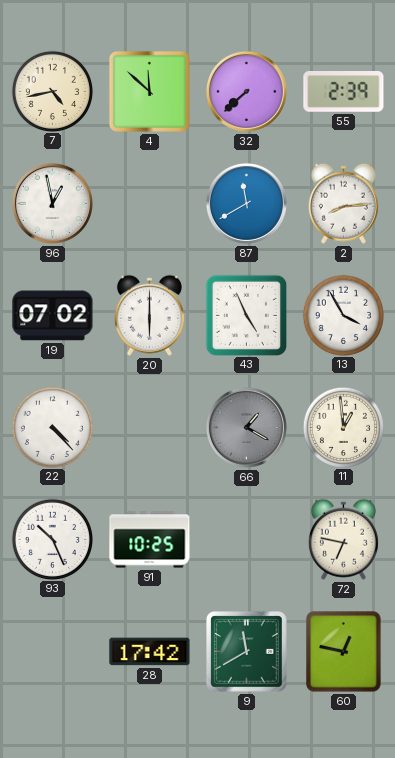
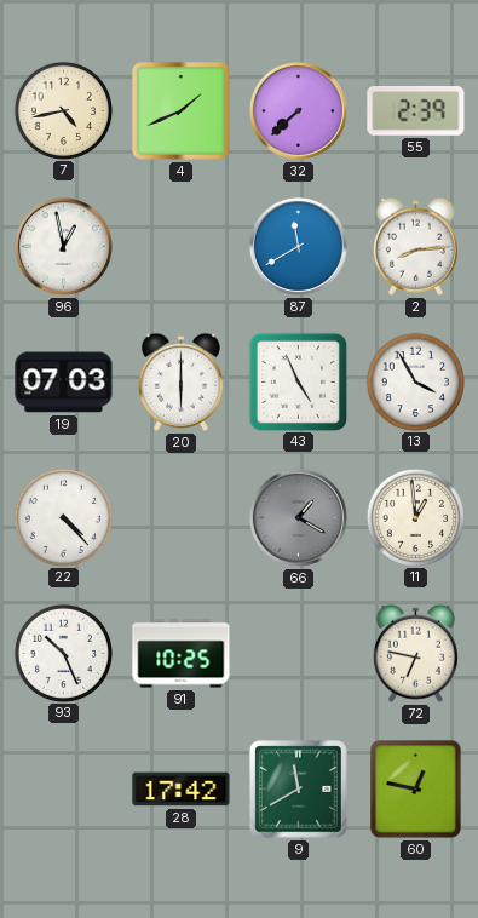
4: 11:52 -> 1:41 (180, 110)
19: 07:02 -> 07:03 (64, 383)
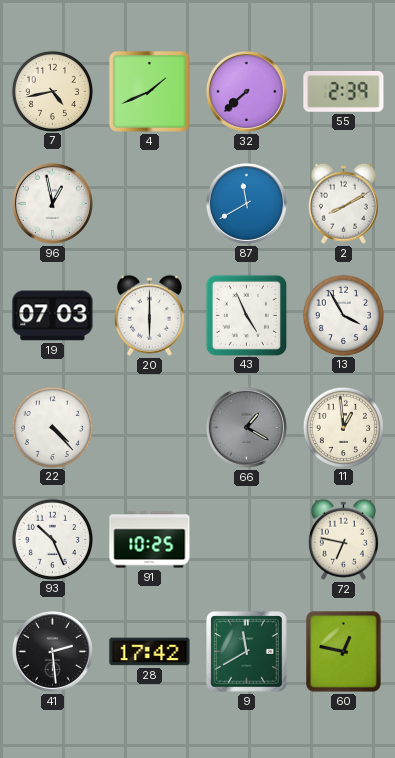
2: 8:14 -> 8:10 (343, 203)
41: none -> 2:29 (52, 651)
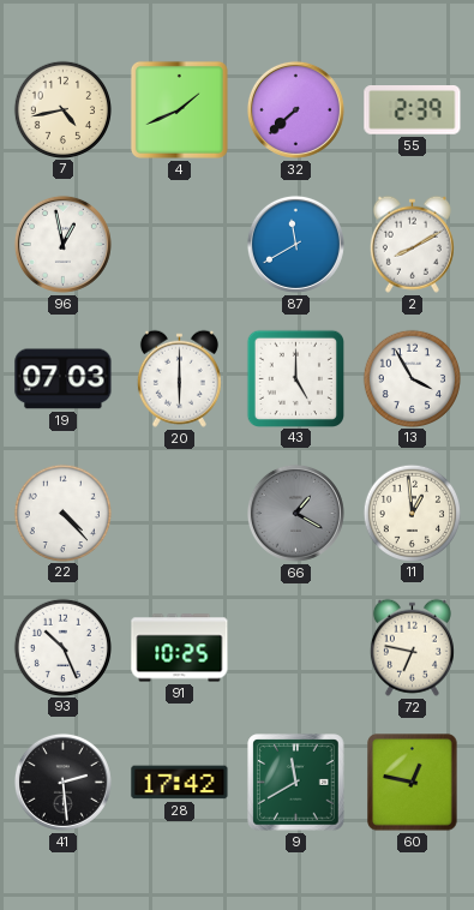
43: 4:56 -> 5:00 (295, 378)
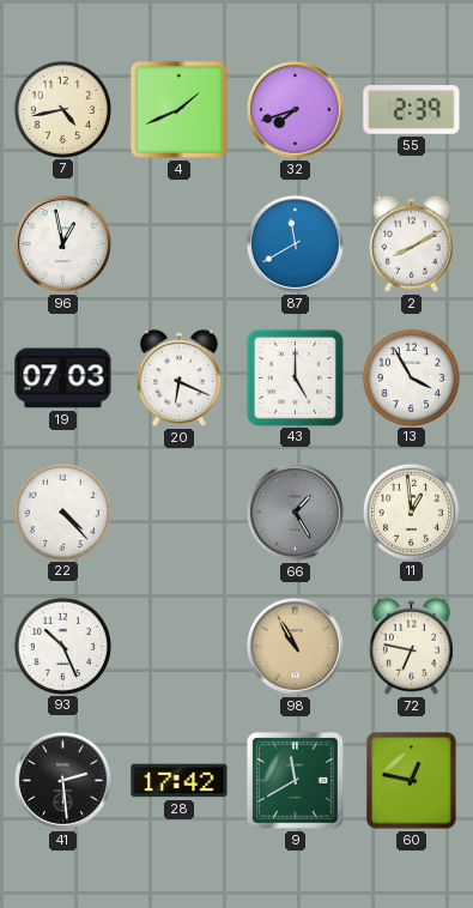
32: 7:38 -> 7:42 (295, 109)
20: 6:00 -> 6:19 (178, 377)
66: 1:20 -> 1:25 (295, 511)
91: 10:25 -> none (180, 648)
98: none -> 10:55 (295, 646)
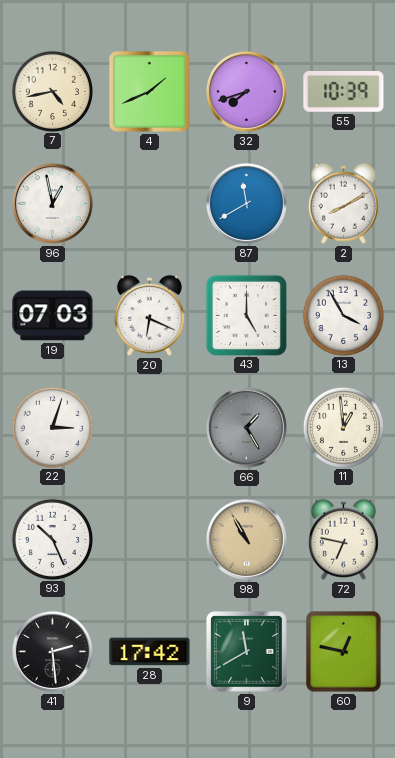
55: 2:39 -> 10:39 (344, 92)
22: 4:23 -> 3:03 (52, 427)
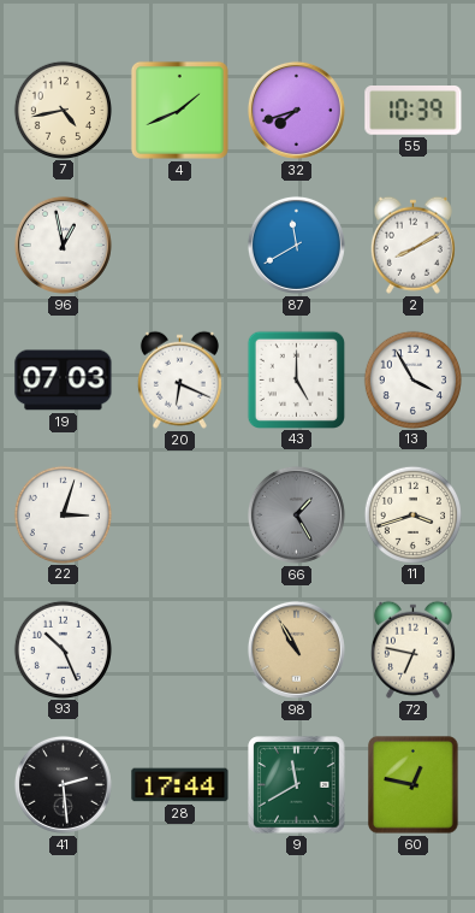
11: 12:59 -> 3:42 (412, 514)
28: 17:42 -> 17:44 (180, 785)
